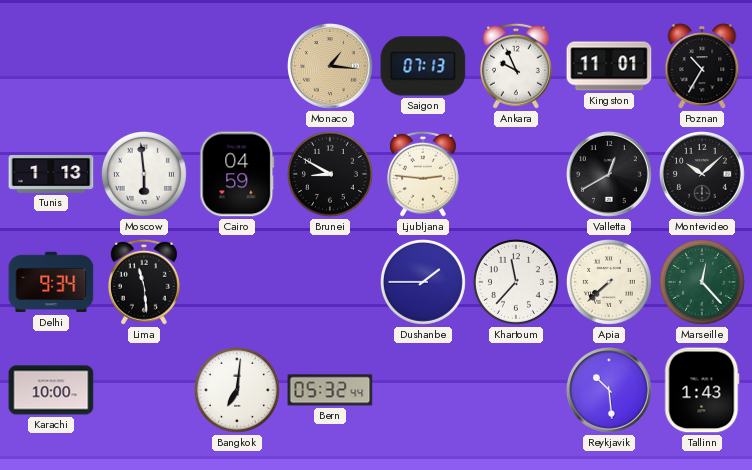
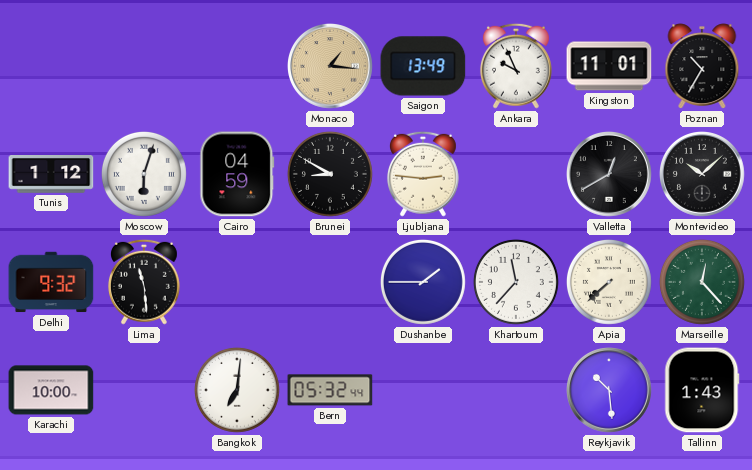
Saigon: 07:13 -> 13:49 (423, 66)
Tunis: 1:13 -> 1:12 (51, 175)
Moscow: 5:59 -> 6:03 (144, 174)
Delhi: 9:34 -> 9:32 (51, 282)
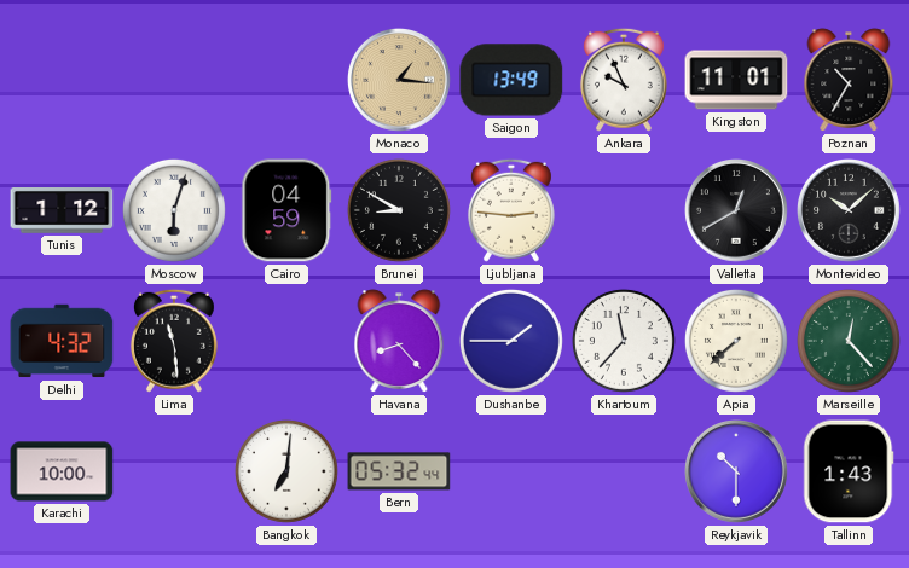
Delhi: 9:32 -> 4:32 (62, 341)
Havana: none -> 8:23 (399, 341)
Reykjavik: 10:29 -> 10:30 (737, 473)
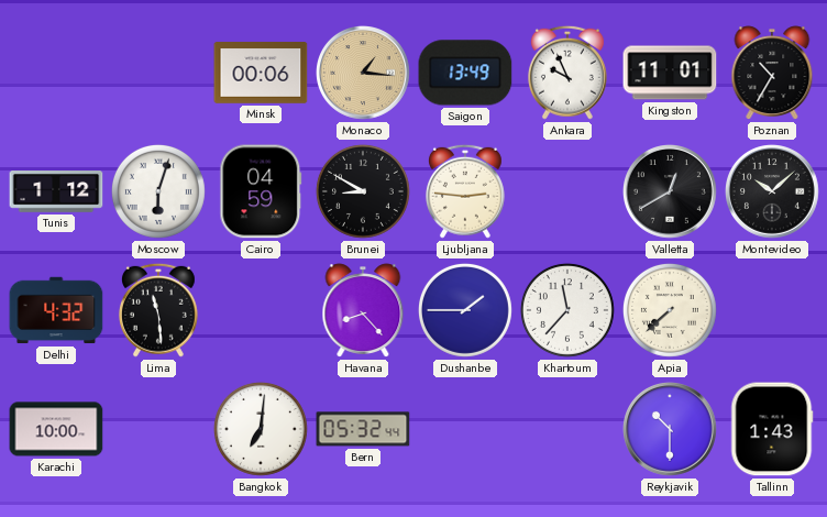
Minsk: none -> 00:06 (261, 73)
Marseille: 12:23 -> none (849, 341)
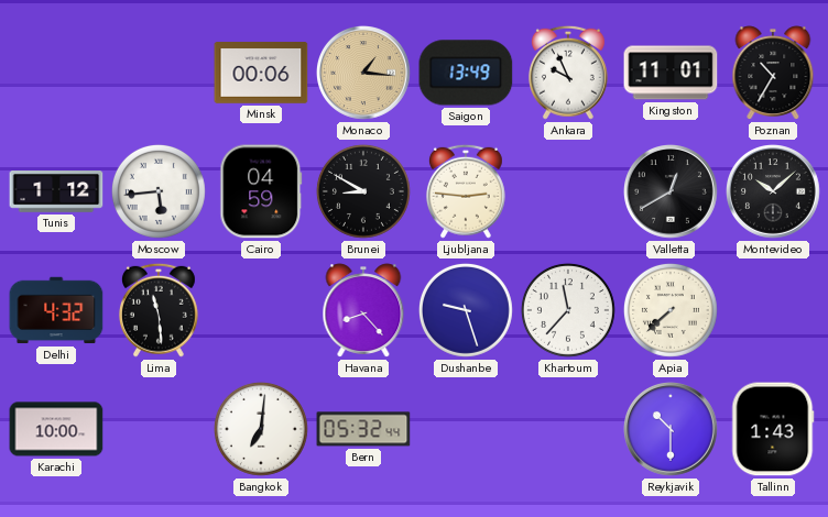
Moscow: 6:03 -> 5:44 (159, 191)
Dushanbe: 1:45 -> 9:27 (466, 310)
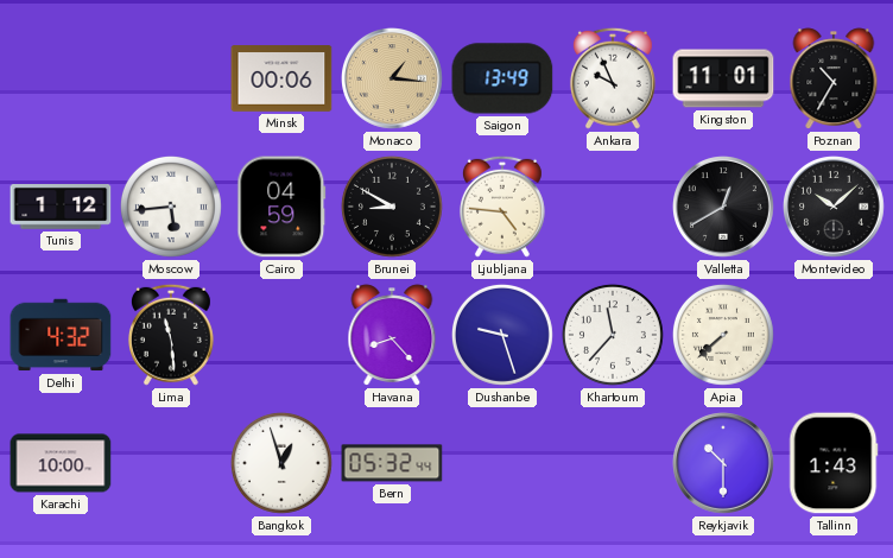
Ljubljana: 2:46 -> 4:46 (502, 207)
Bangkok: 7:01 -> 12:57 (281, 463)
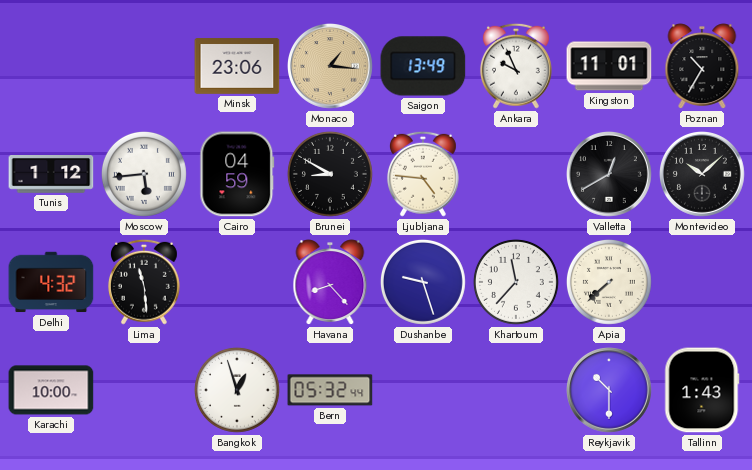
Minsk: 00:06 -> 23:06 (237, 66)
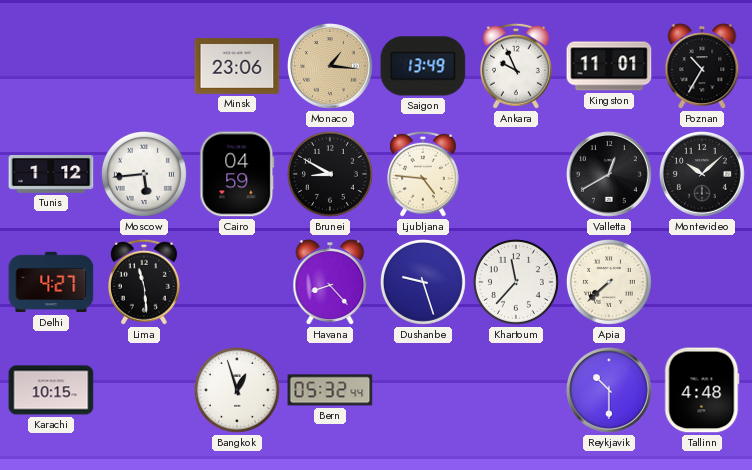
Delhi: 4:32 -> 4:27 (51, 282)
Karachi: 10:00 -> 10:15 (51, 390)
Tallinn: 1:43 -> 4:48 (702, 390)
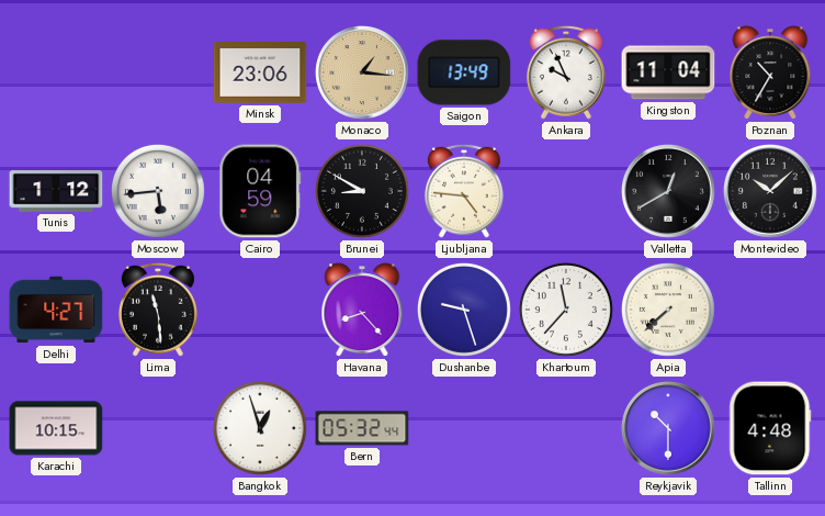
Kingston: 11:01 -> 11:04 (668, 72)
